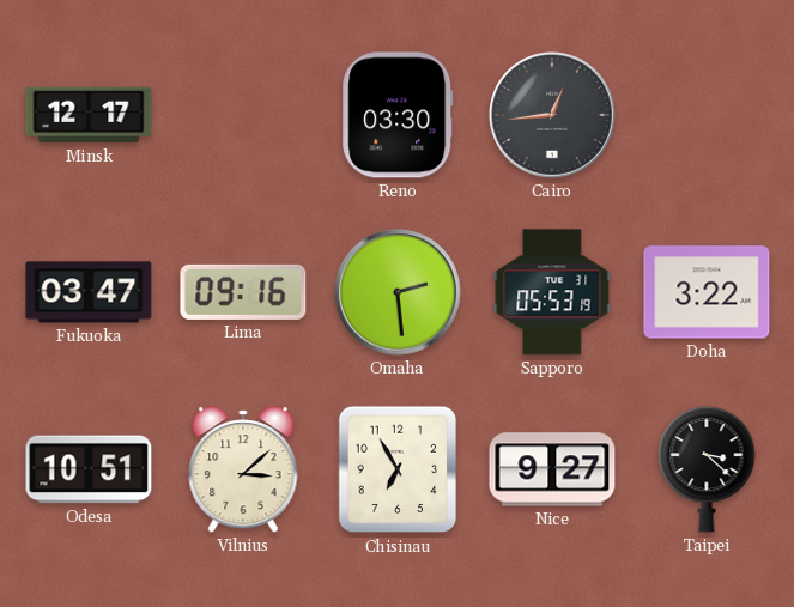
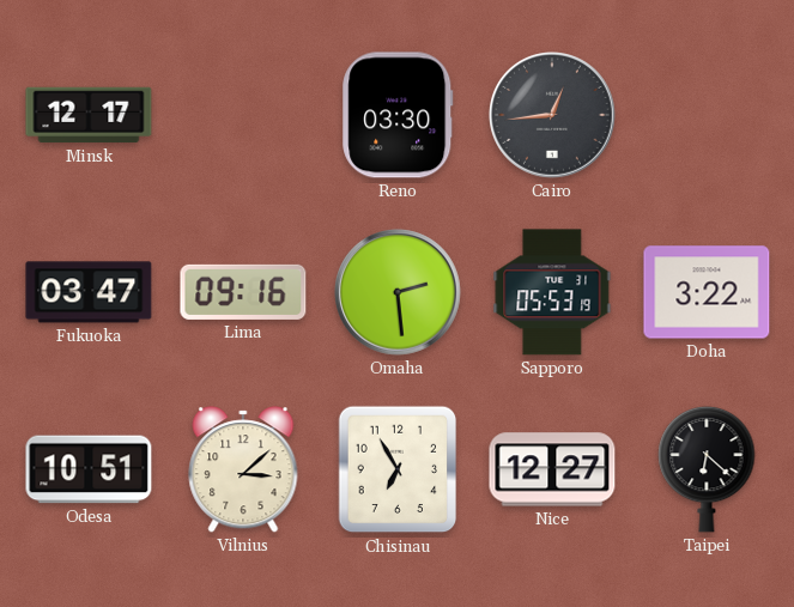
Nice: 9:27 -> 12:27 (552, 469)
Taipei: 3:22 -> 6:22 (707, 469)
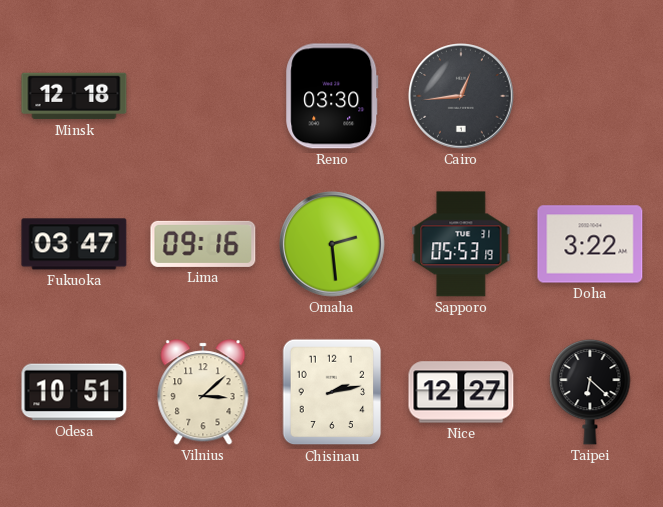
Minsk: 12:17 -> 12:18 (74, 96)
Chisinau: 6:55 -> 2:13 (332, 392)
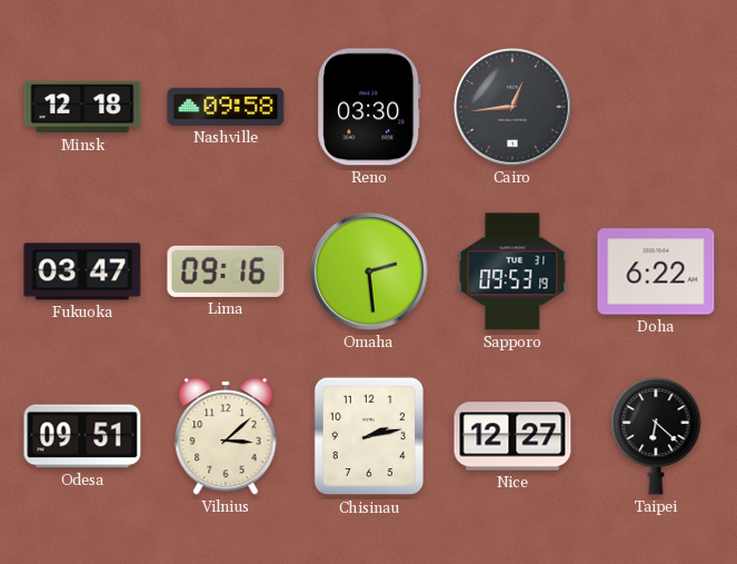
Nashville: none -> 09:58 (226, 107)
Sapporo: 05:53 -> 09:53 (512, 271)
Doha: 3:22 -> 6:22 (656, 271)
Odesa: 10:51 -> 09:51 (82, 436)
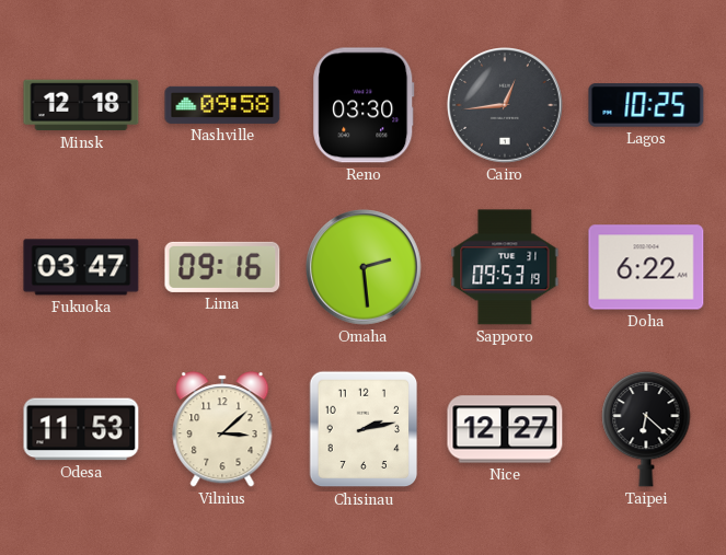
Lagos: none -> 10:25 (646, 105)
Odesa: 09:51 -> 11:53 (81, 429)
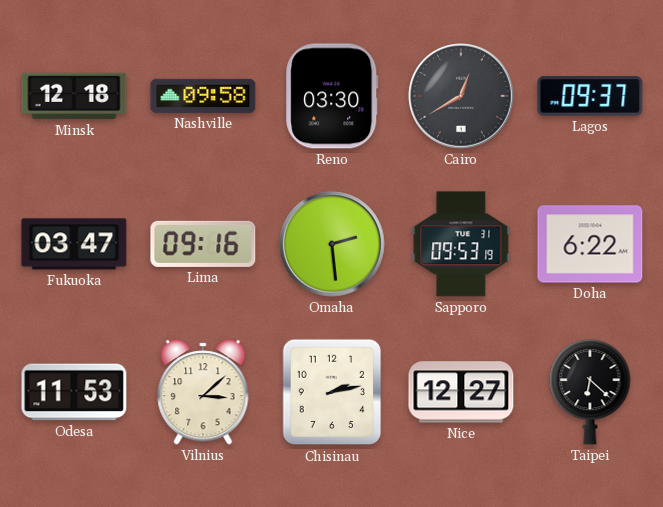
Cairo: 12:44 -> 12:40 (462, 97)
Lagos: 10:25 -> 09:37 (590, 96)
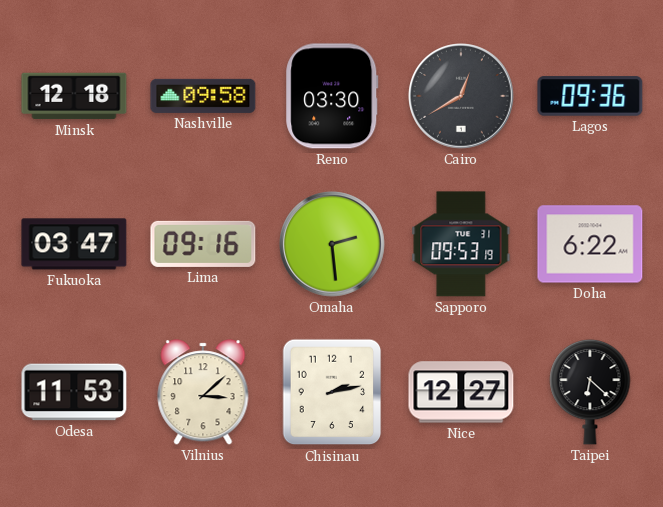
Lagos: 09:37 -> 09:36 (590, 96)
